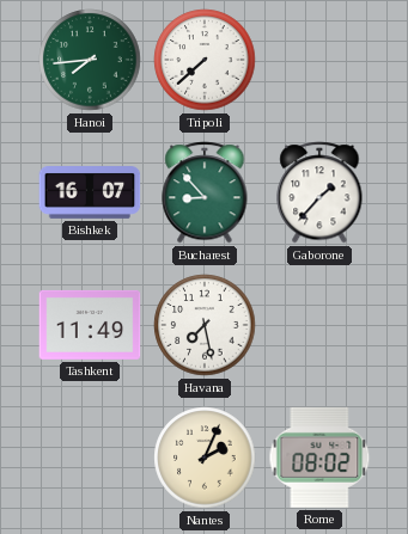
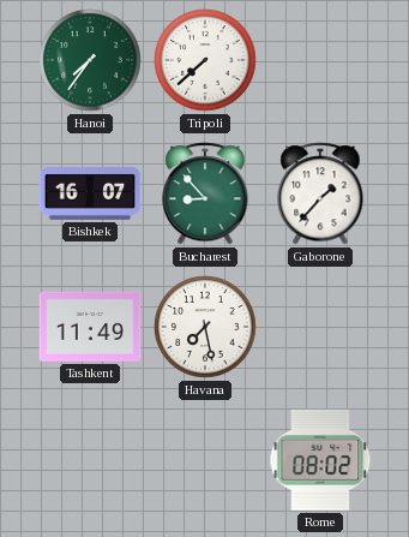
Hanoi: 7:44 -> 7:36 (90, 60)
Nantes: 2:04 -> none (205, 458)
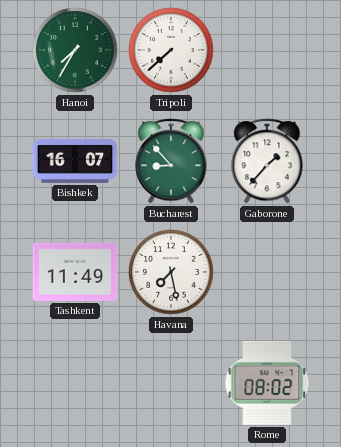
Hanoi: 7:36 -> 7:35 (75, 50)
